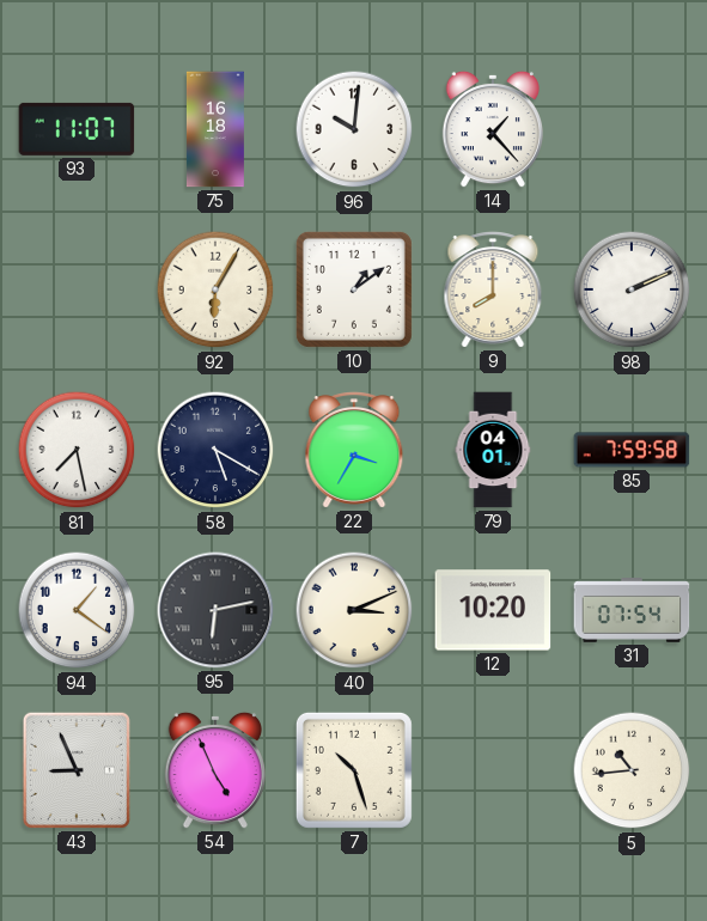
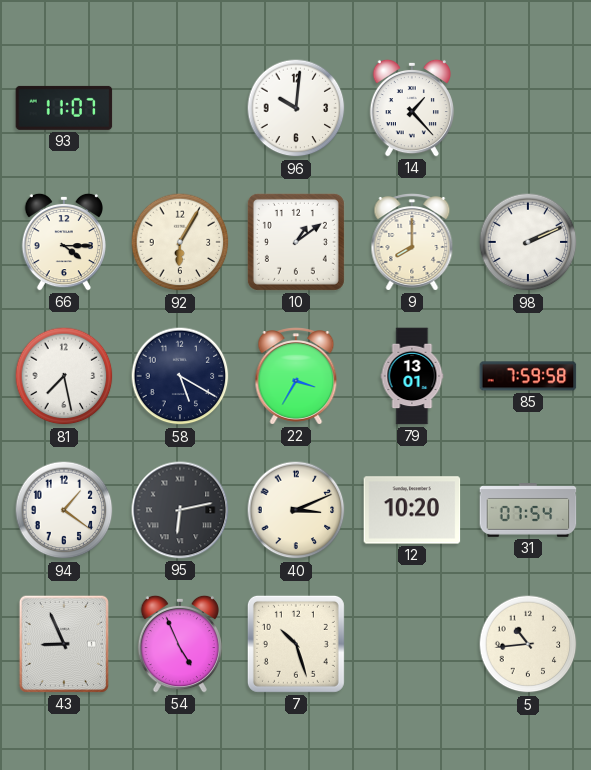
75: 16:18 -> none (215, 129)
66: none -> 4:15 (64, 242)
79: 04:01 -> 13:01 (412, 376)
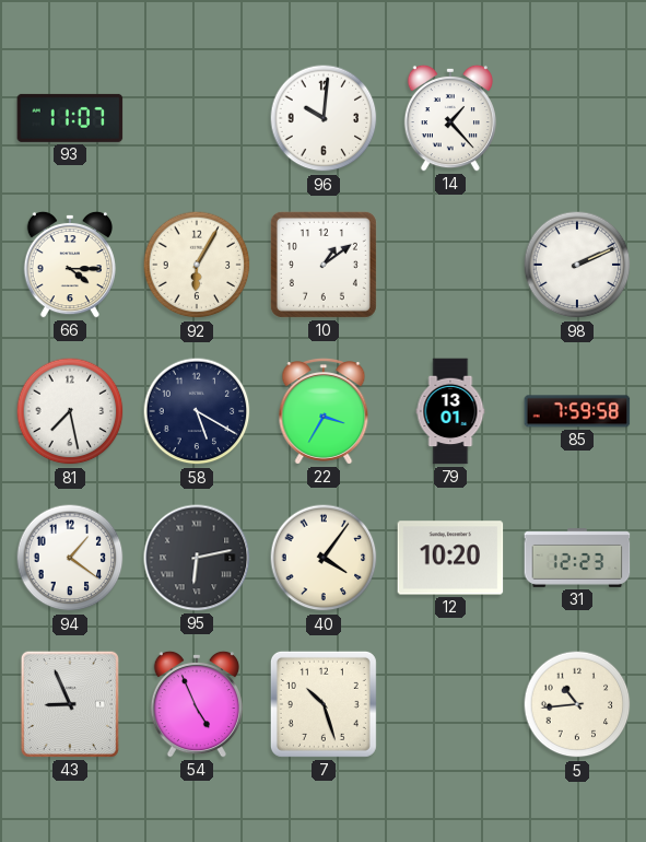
9: 8:00 -> none (412, 242)
40: 3:11 -> 4:06 (324, 558)
31: 07:54 -> 12:23 (577, 559)
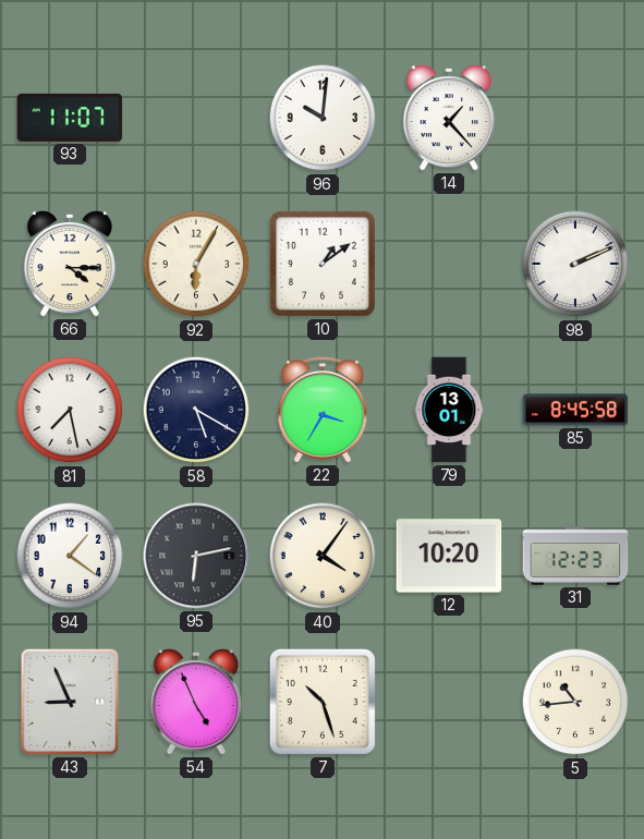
85: 7:59 -> 8:45 (575, 410)
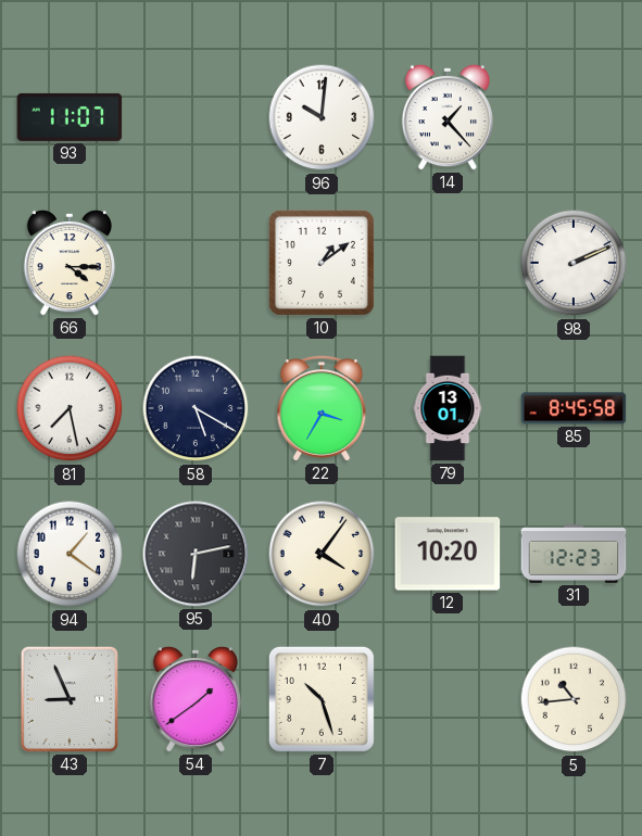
92: 6:05 -> none (196, 264)
54: 4:56 -> 1:39 (196, 699)
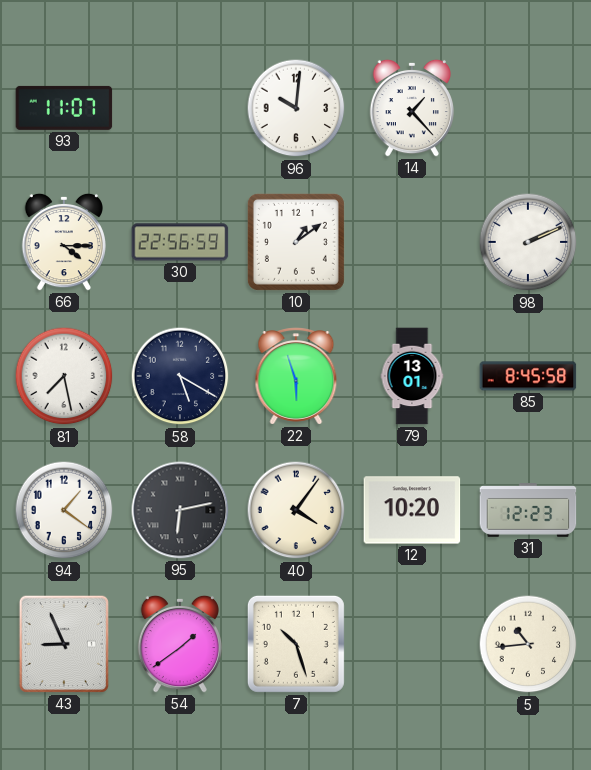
30: none -> 22:56 (180, 242)
22: 3:35 -> 5:57 (296, 376)
